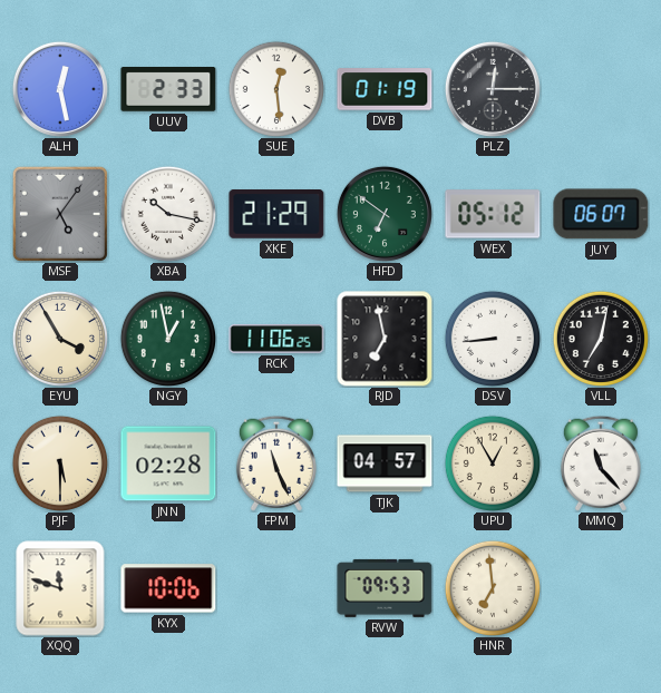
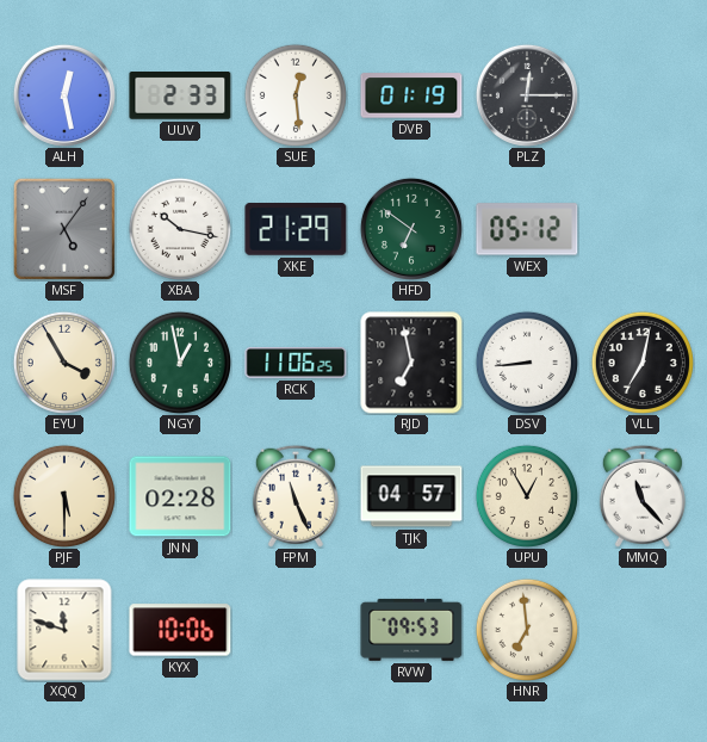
JUY: 06:07 -> none (601, 214)
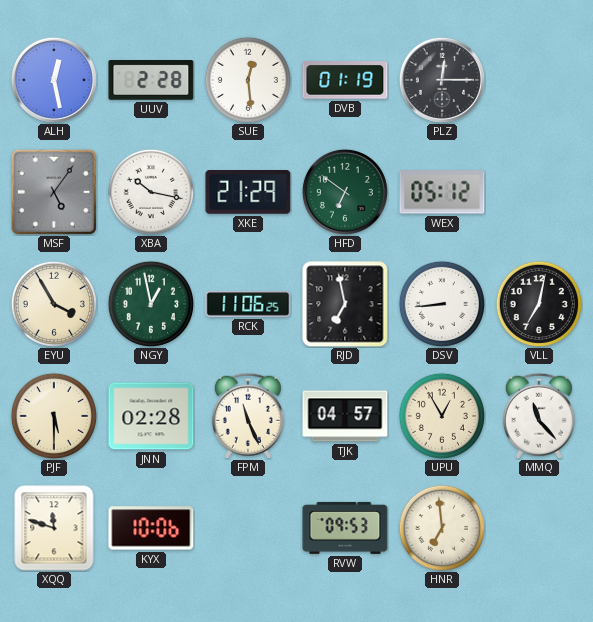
UUV: 2:33 -> 2:28 (151, 81)
